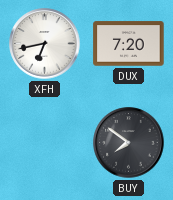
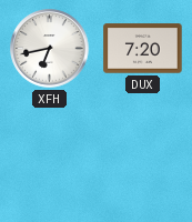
BUY: 7:51 -> none (129, 143)
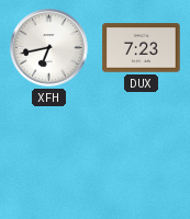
DUX: 7:20 -> 7:23 (142, 48)
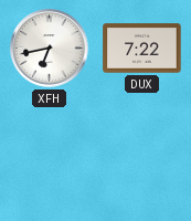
DUX: 7:23 -> 7:22 (142, 49)
